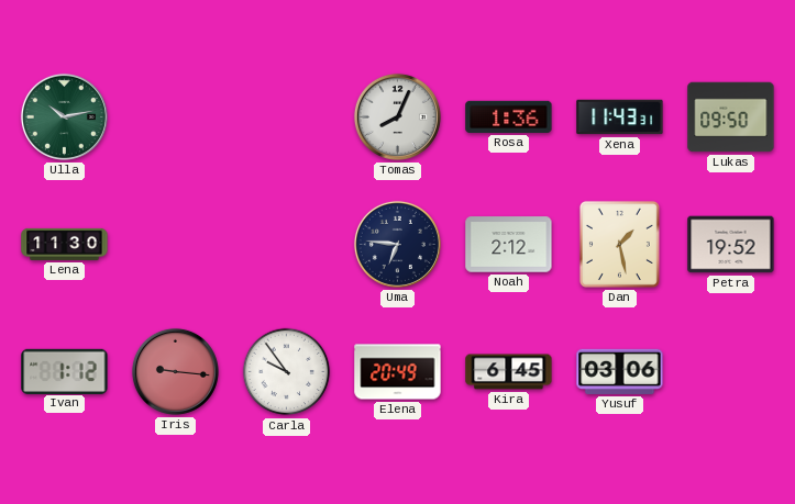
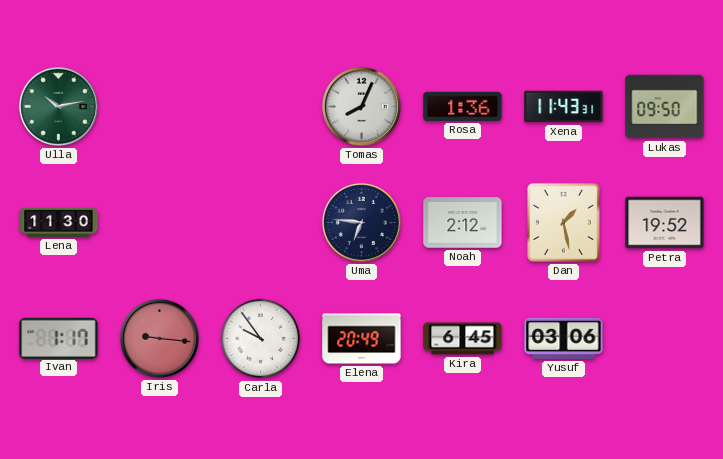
Ivan: 1:12 -> 1:17 (59, 338)
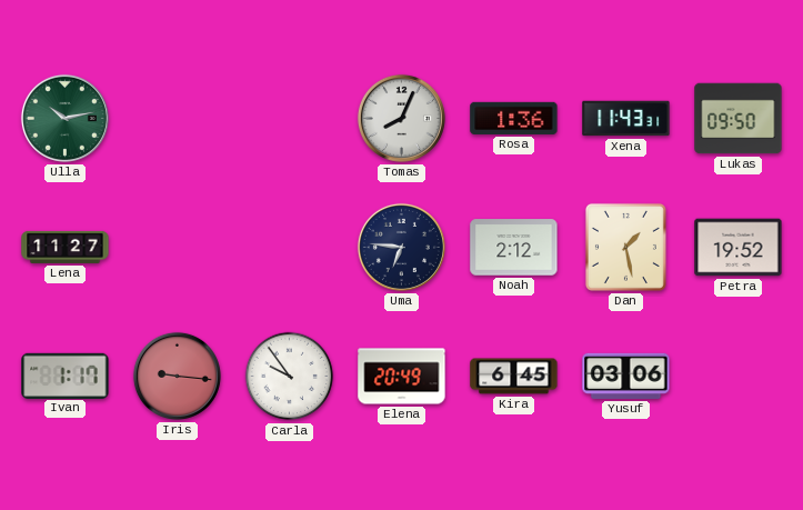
Lena: 11:30 -> 11:27 (66, 247)
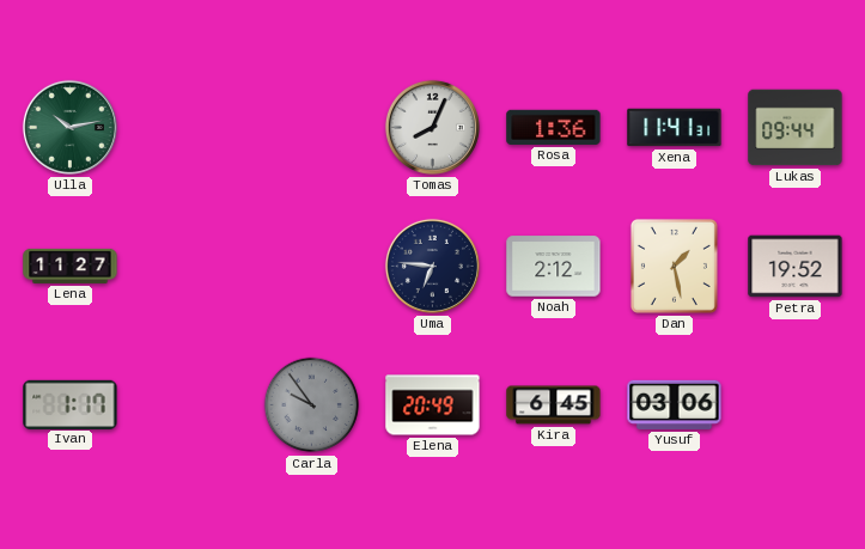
Xena: 11:43 -> 11:41 (675, 128)
Lukas: 09:50 -> 09:44 (796, 128)
Iris: 9:16 -> none (177, 376)
Carla dial: white -> grey (312, 405)
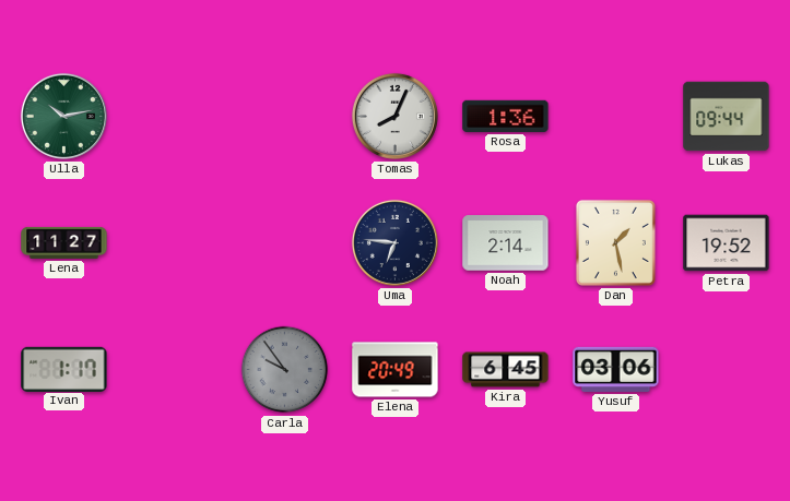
Xena: 11:41 -> none (675, 128)
Noah: 2:12 -> 2:14 (506, 243)
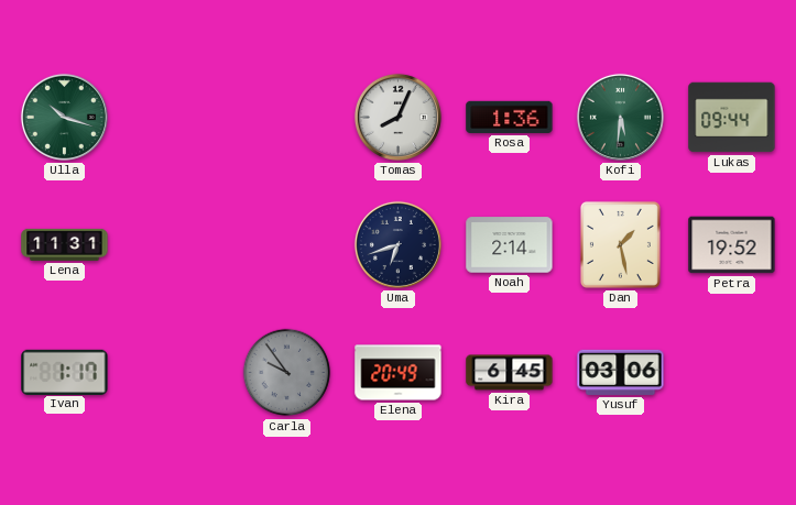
Ulla: 10:13 -> 10:18 (64, 117)
Kofi: none -> 5:31 (620, 117)
Lena: 11:27 -> 11:31 (65, 244)
Uma: 6:46 -> 6:42 (397, 244)
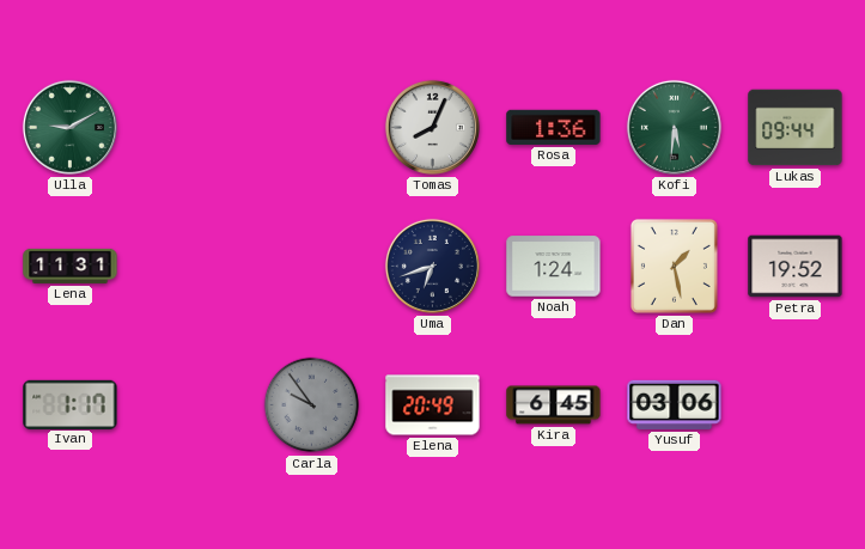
Ulla: 10:18 -> 9:10 (69, 127)
Noah: 2:14 -> 1:24 (554, 267)
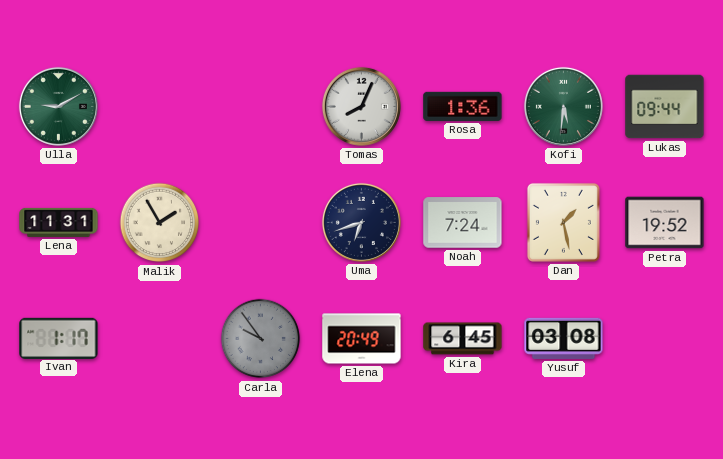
Malik: none -> 1:55 (160, 223)
Noah: 1:24 -> 7:24 (463, 223)
Yusuf: 03:06 -> 03:08 (564, 338)
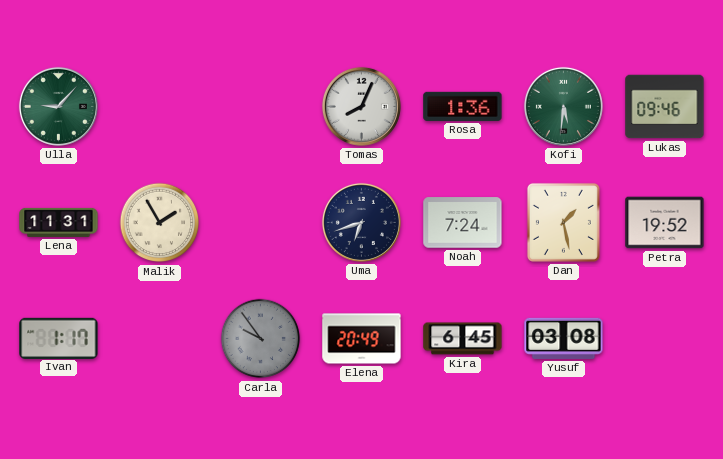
Ulla: 9:10 -> 9:07 (58, 106)
Lukas: 09:44 -> 09:46 (665, 107)
